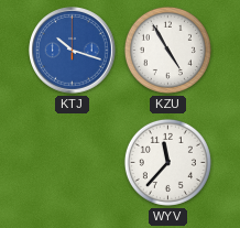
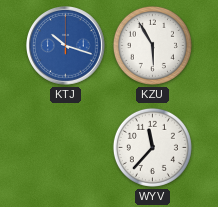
KZU: 4:55 -> 5:55 (152, 45)
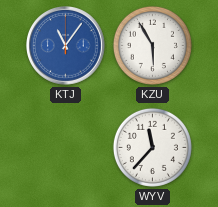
KTJ: 10:18 -> 11:06 (66, 46)
